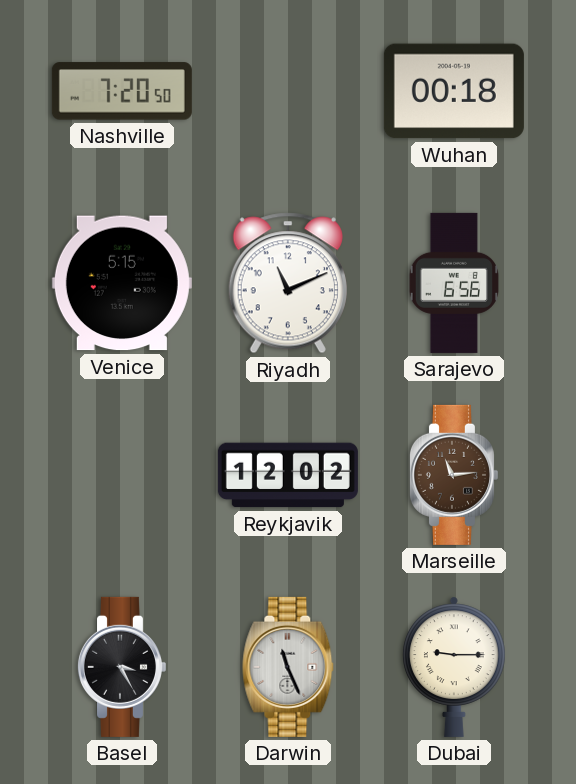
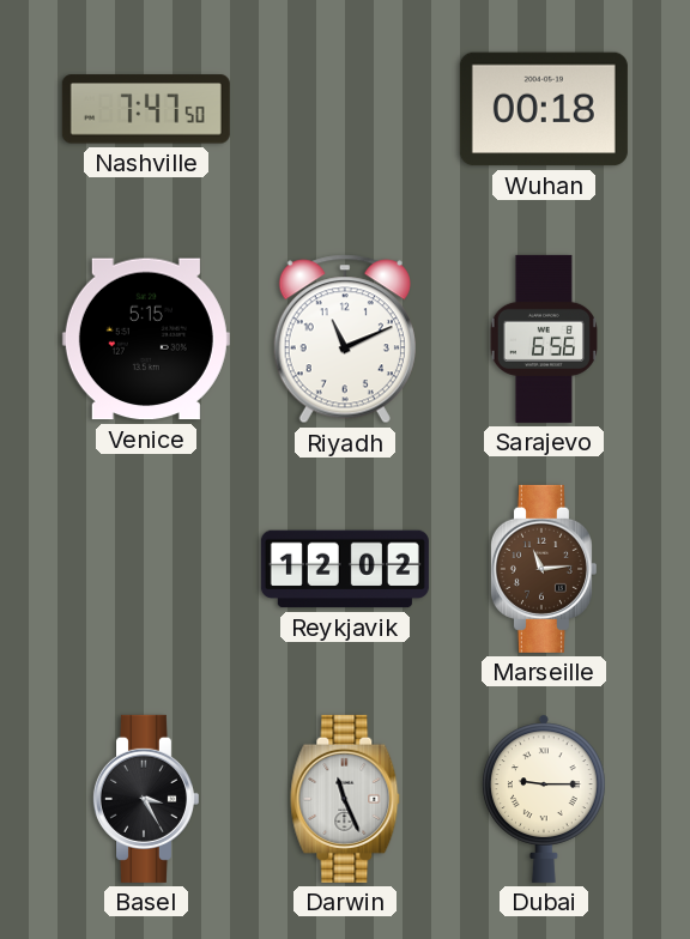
Nashville: 7:20 -> 7:47 (146, 109)
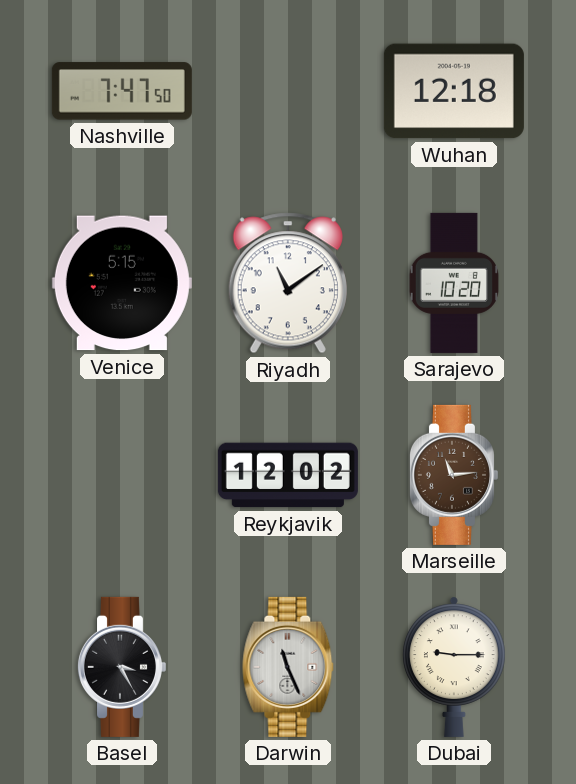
Wuhan: 00:18 -> 12:18 (454, 91)
Riyadh: 11:11 -> 11:09 (288, 283)
Sarajevo: 6:56 -> 10:20 (453, 283)
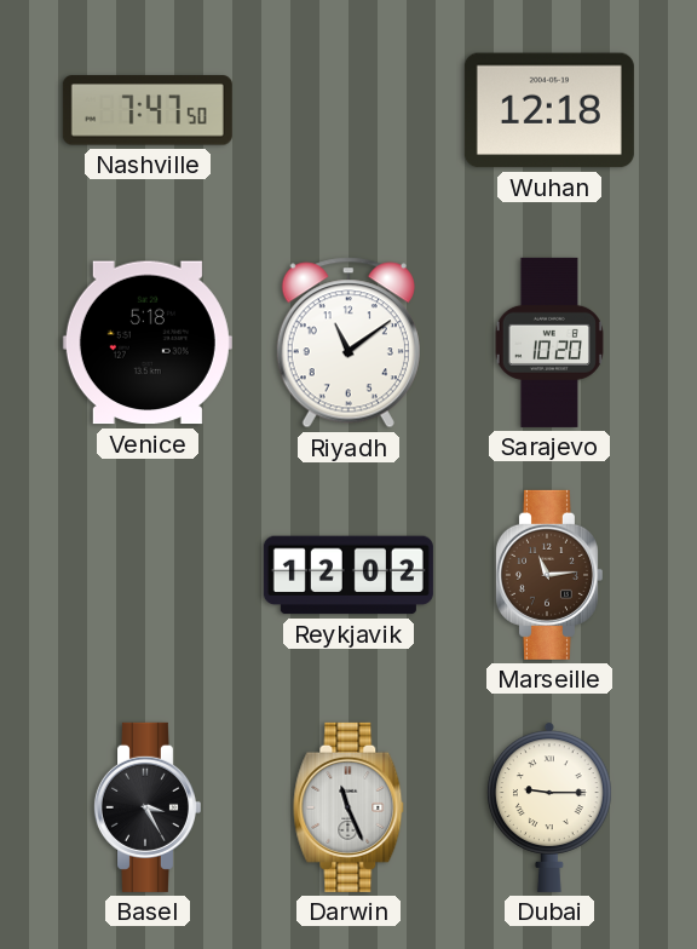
Venice: 5:15 -> 5:18 (148, 343)
